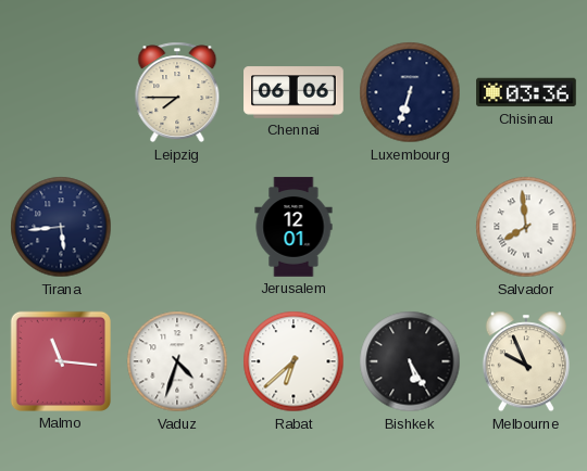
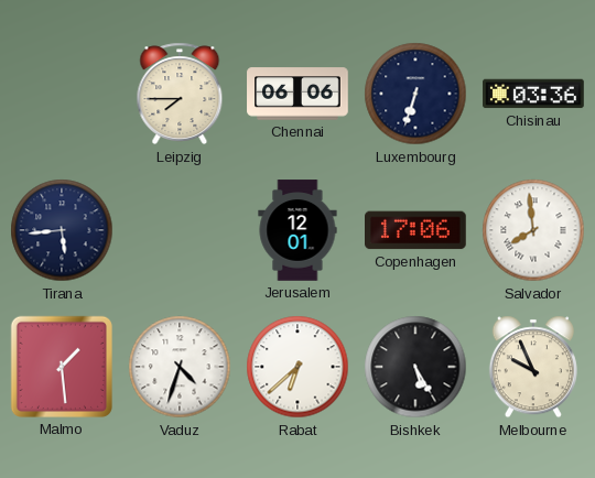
Copenhagen: none -> 17:06 (416, 230)
Malmo: 11:16 -> 1:29 (62, 367)
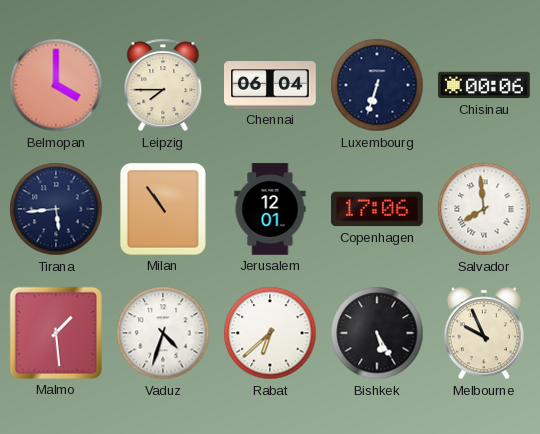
Belmopan: none -> 4:00 (56, 85)
Chennai: 06:06 -> 06:04 (270, 85)
Chisinau: 03:36 -> 00:06 (484, 85)
Milan: none -> 10:54 (163, 209)
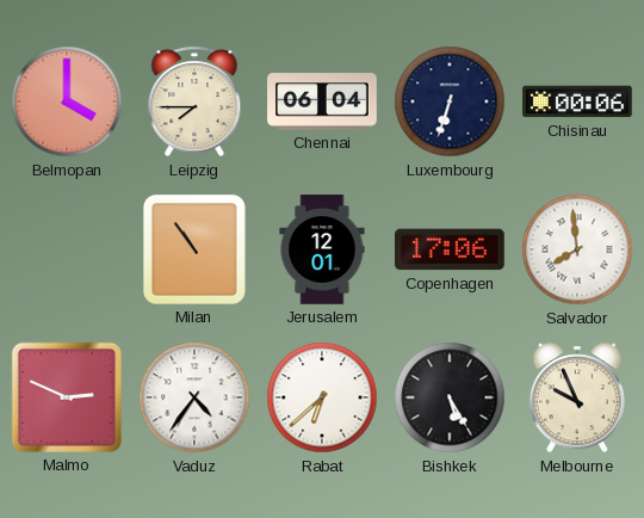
Tirana: 5:44 -> none (56, 209)
Malmo: 1:29 -> 2:49 (67, 397)
Vaduz: 4:33 -> 4:36 (194, 397)
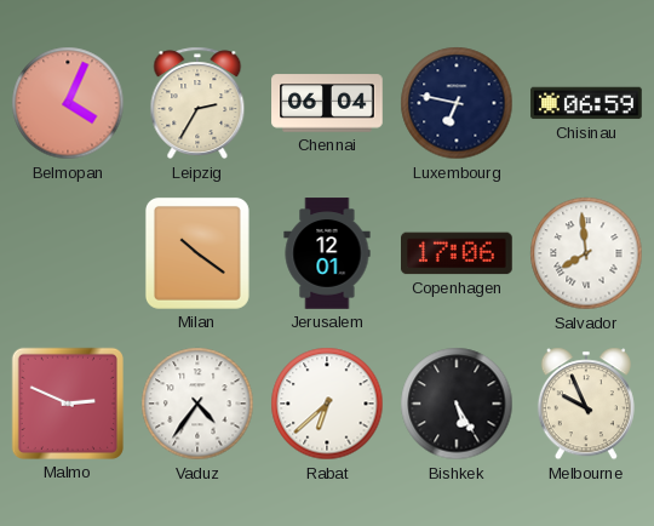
Belmopan: 4:00 -> 4:04 (68, 103)
Leipzig: 7:45 -> 2:35 (197, 103)
Luxembourg: 6:33 -> 6:47 (457, 103)
Chisinau: 00:06 -> 06:59 (586, 103)
Milan: 10:54 -> 10:21 (197, 253)
